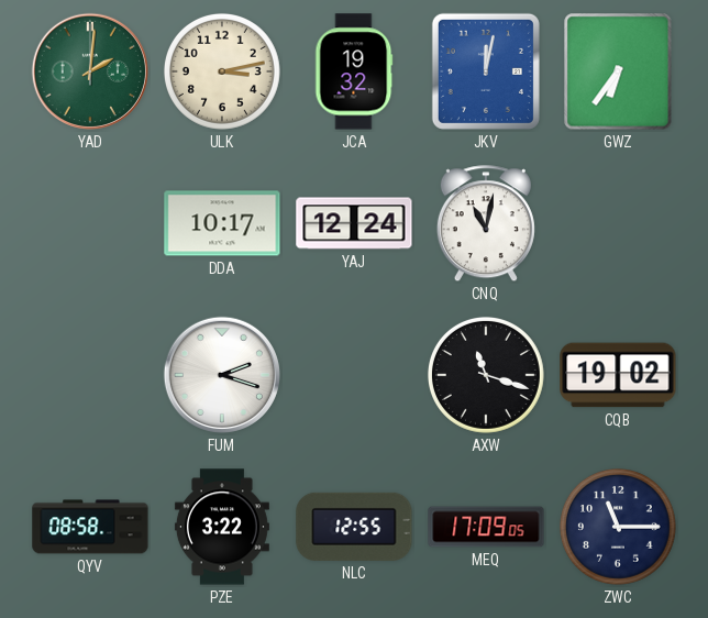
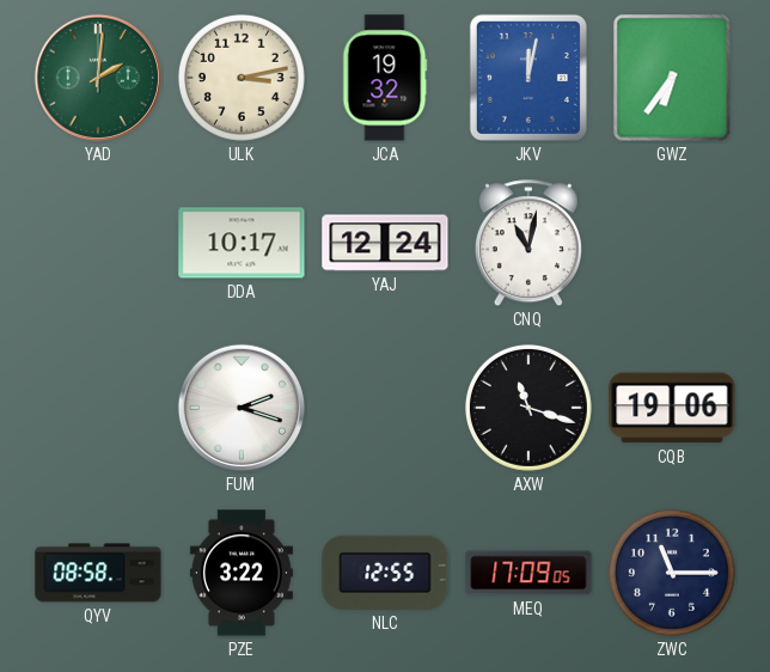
CQB: 19:02 -> 19:06 (672, 408)
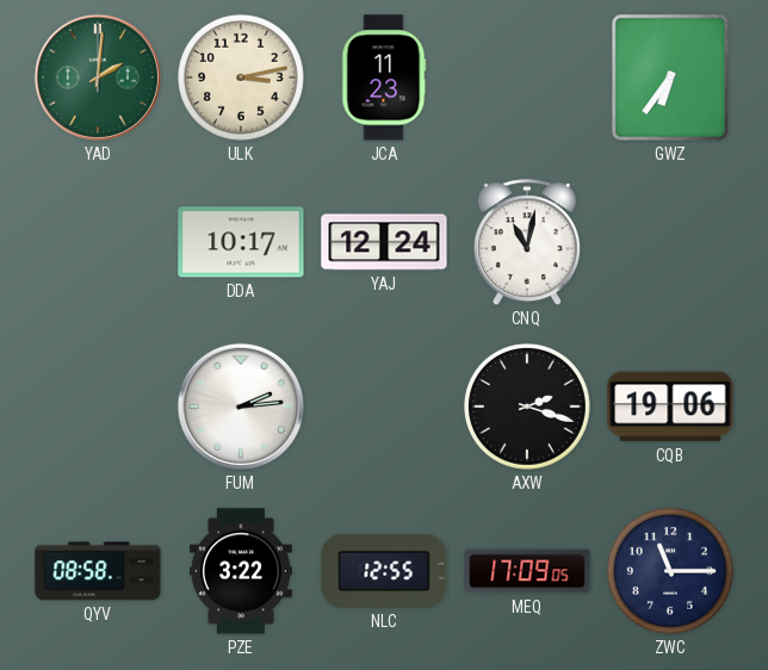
JCA: 19:32 -> 11:23 (384, 77)
JKV: 12:02 -> none (528, 78)
FUM: 2:18 -> 2:14 (241, 407)
AXW: 11:18 -> 2:18 (527, 407)
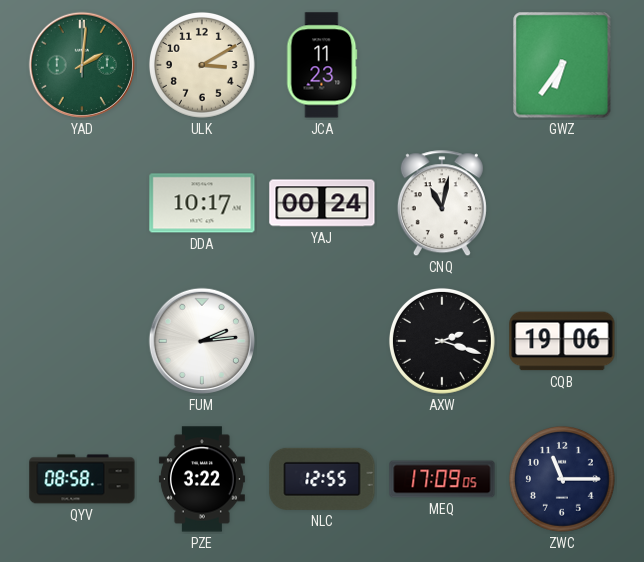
ULK: 3:13 -> 3:10 (202, 65)
YAJ: 12:24 -> 00:24 (322, 203)
